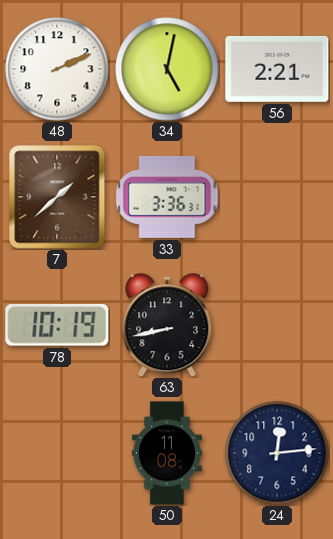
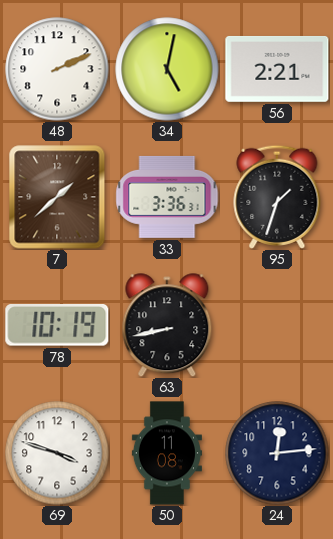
95: none -> 1:33 (277, 197)
69: none -> 3:48 (57, 453)
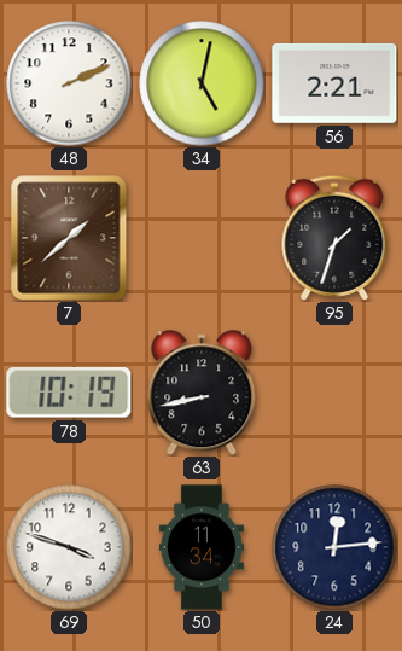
33: 3:36 -> none (167, 197)
50: 11:08 -> 11:34 (202, 547)
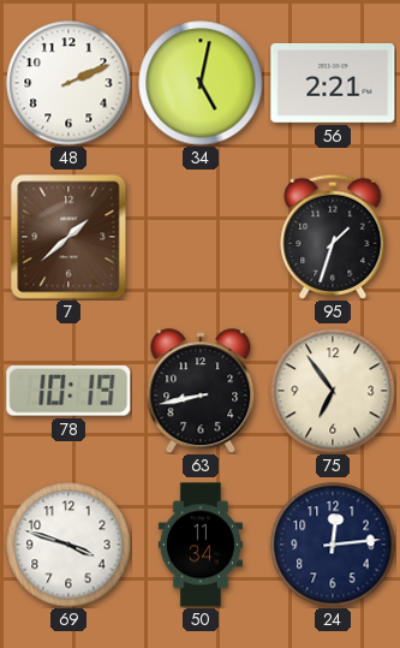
75: none -> 6:54 (333, 391)
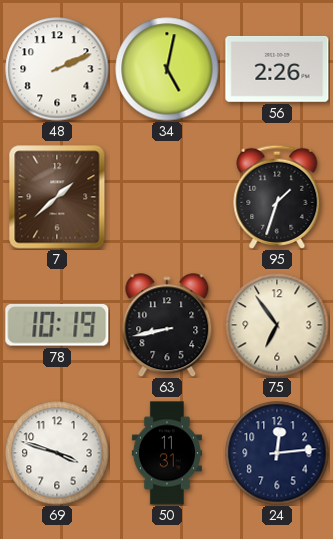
56: 2:21 -> 2:26 (277, 69)
50: 11:34 -> 11:31 (167, 453)
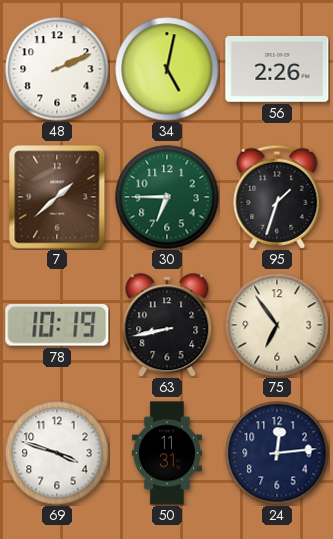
30: none -> 6:45 (167, 197)
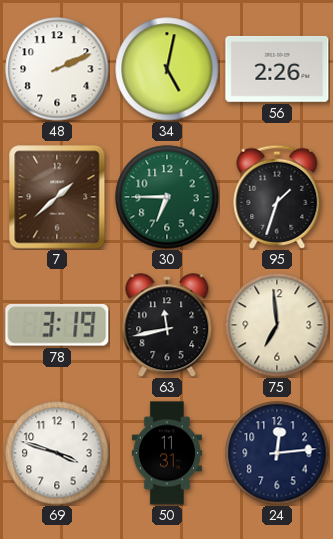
78: 10:19 -> 3:19 (57, 326)
63: 8:43 -> 11:43 (167, 325)
75: 6:54 -> 6:59 (277, 325)
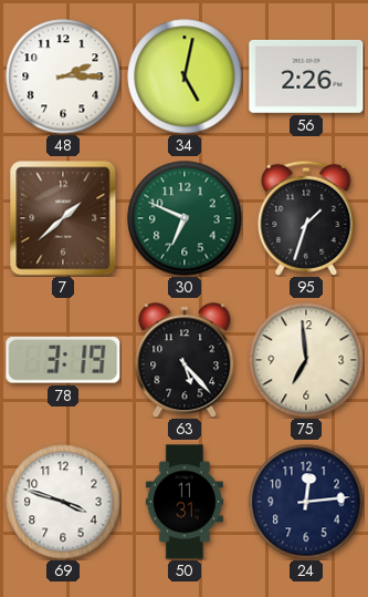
48: 2:11 -> 2:15 (63, 76)
30: 6:45 -> 6:49 (185, 218)
63: 11:43 -> 5:23 (185, 360)
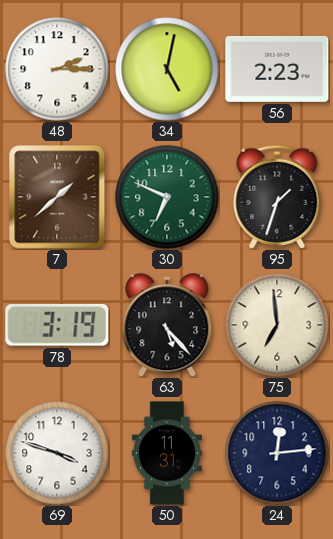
56: 2:26 -> 2:23 (277, 69)
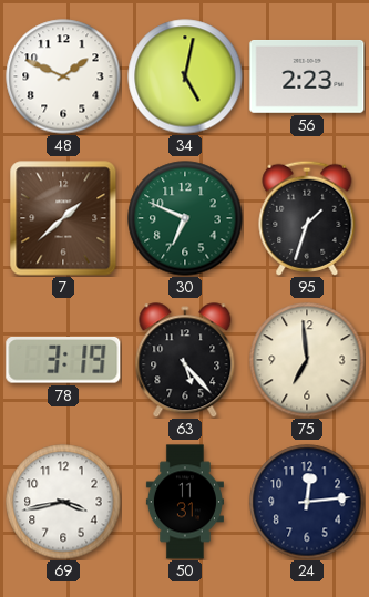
48: 2:15 -> 1:49 (63, 76)
69: 3:48 -> 3:43 (63, 502)
